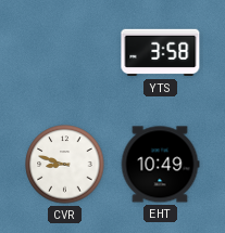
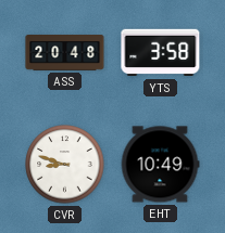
ASS: none -> 20:48 (65, 53)
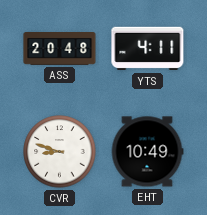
YTS: 3:58 -> 4:11 (148, 49)
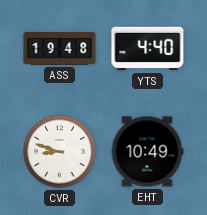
ASS: 20:48 -> 19:48 (60, 49)
YTS: 4:11 -> 4:40 (148, 49)
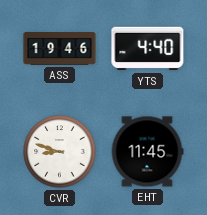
ASS: 19:48 -> 19:46 (60, 49)
EHT: 10:49 -> 11:45 (147, 152)
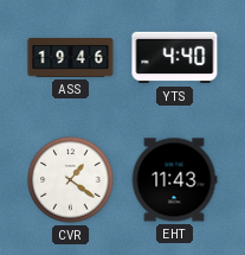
CVR: 8:48 -> 1:21 (71, 180)
EHT: 11:45 -> 11:43 (174, 180)
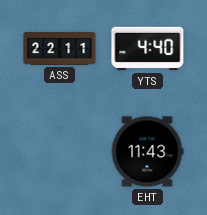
ASS: 19:46 -> 22:11 (60, 49)
CVR: 1:21 -> none (71, 180)
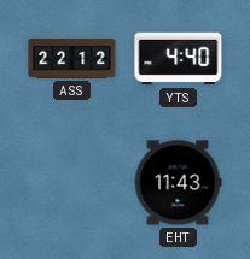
ASS: 22:11 -> 22:12 (72, 59)
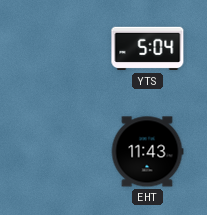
ASS: 22:12 -> none (72, 59)
YTS: 4:40 -> 5:04 (148, 49)
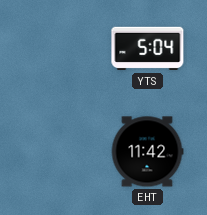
EHT: 11:43 -> 11:42 (147, 152)
